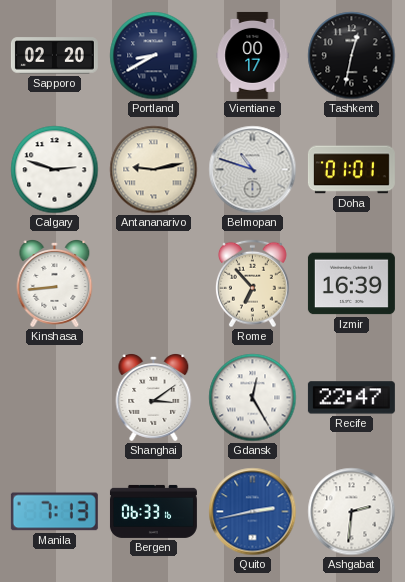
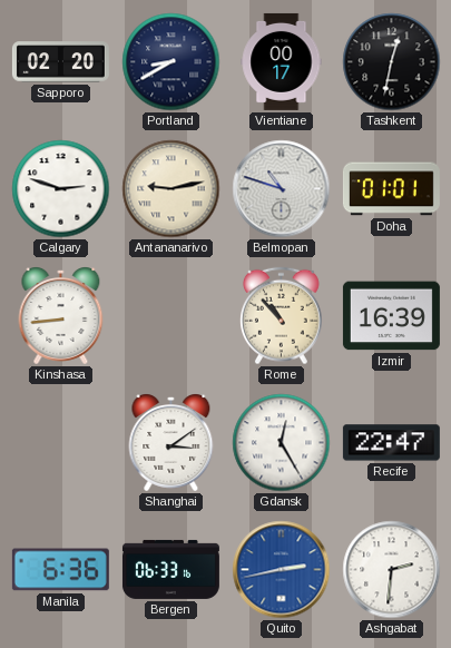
Rome: 6:53 -> 10:53 (282, 316)
Manila: 7:13 -> 6:36 (60, 570)
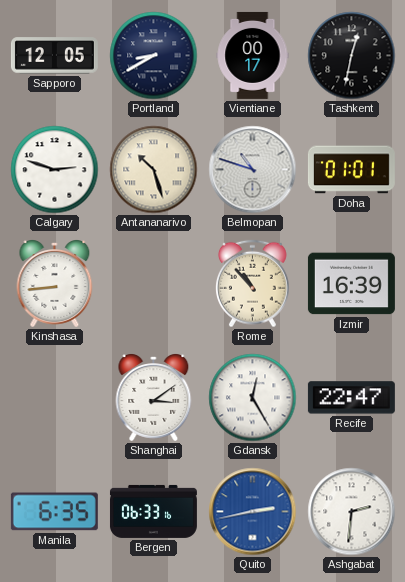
Sapporo: 02:20 -> 12:05 (54, 56)
Antananarivo: 9:13 -> 10:27 (154, 170)
Manila: 6:36 -> 6:35 (54, 512)
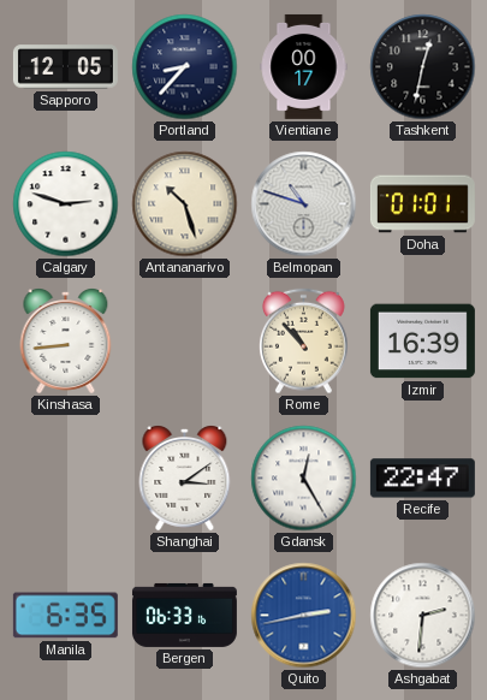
Portland: 8:40 -> 8:37 (185, 67)
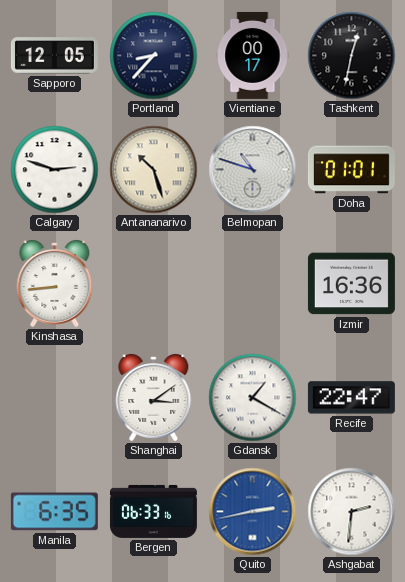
Rome: 10:53 -> none (304, 342)
Izmir: 16:39 -> 16:36 (351, 284)
Gdansk: 12:25 -> 1:20 (253, 398)
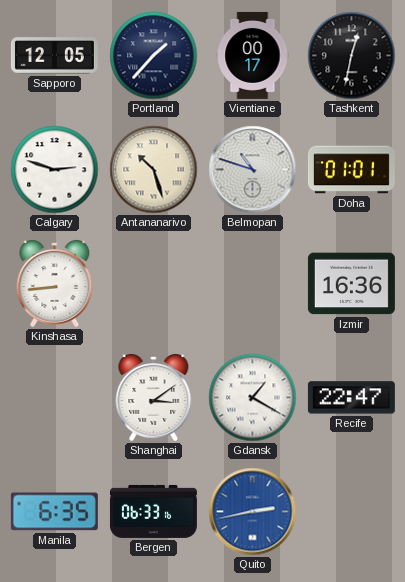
Portland: 8:37 -> 1:37 (154, 56)
Ashgabat: 2:31 -> none (352, 512)
